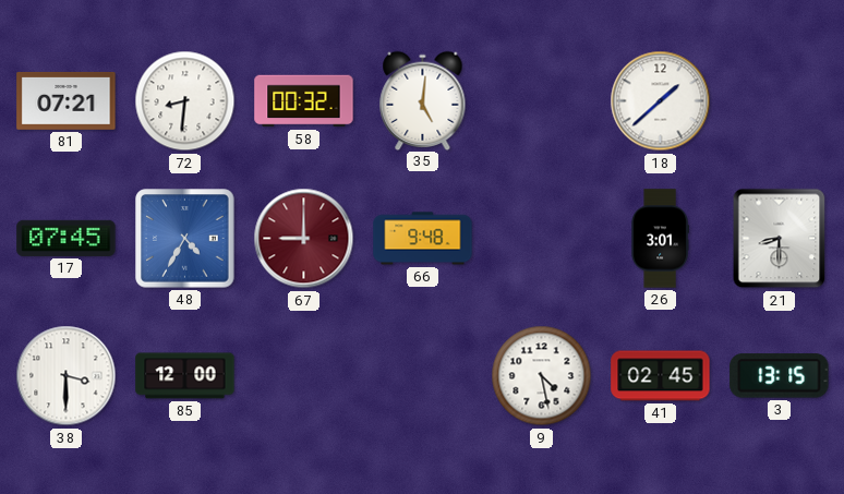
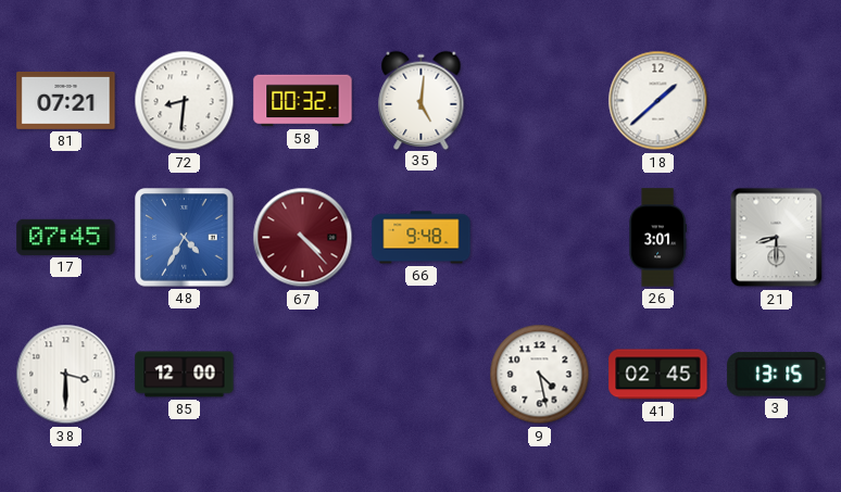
67: 9:00 -> 4:23 (303, 238)
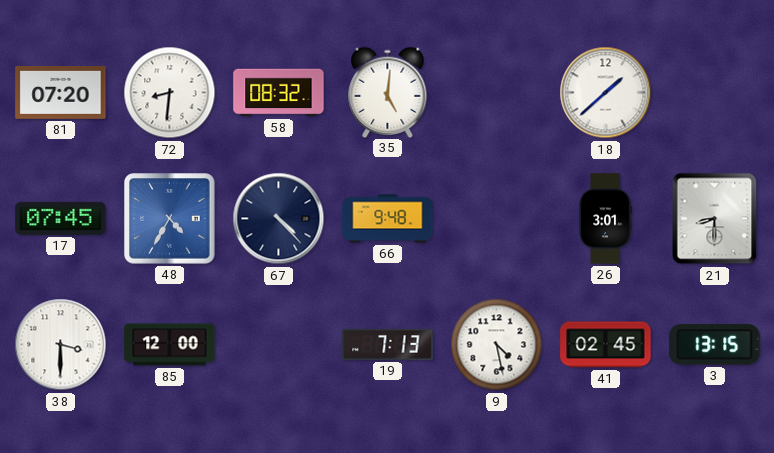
81: 07:21 -> 07:20 (61, 93)
58: 00:32 -> 08:32 (279, 93)
67 dial: burgundy -> navy (279, 219)
19: none -> 7:13 (388, 345)
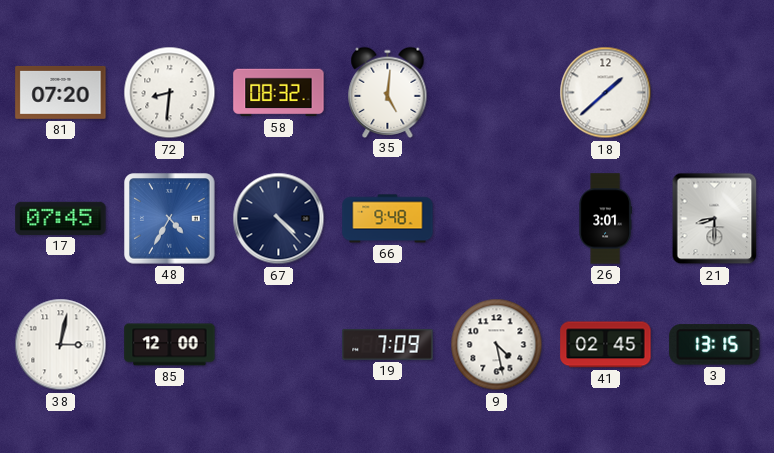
38: 3:30 -> 3:02 (61, 345)
19: 7:13 -> 7:09 (388, 345)
